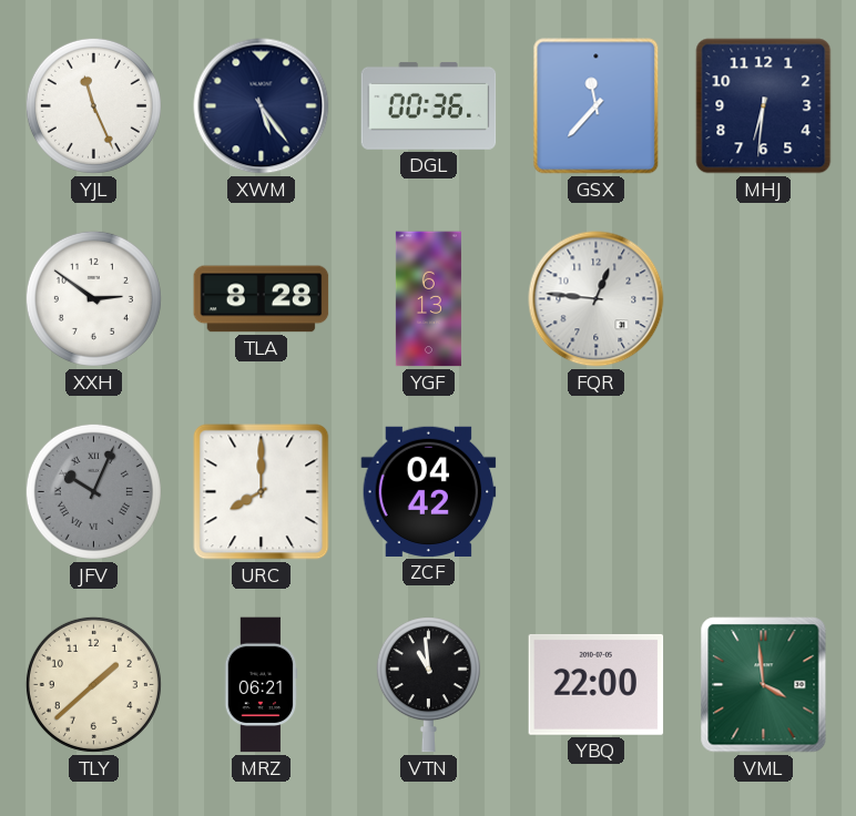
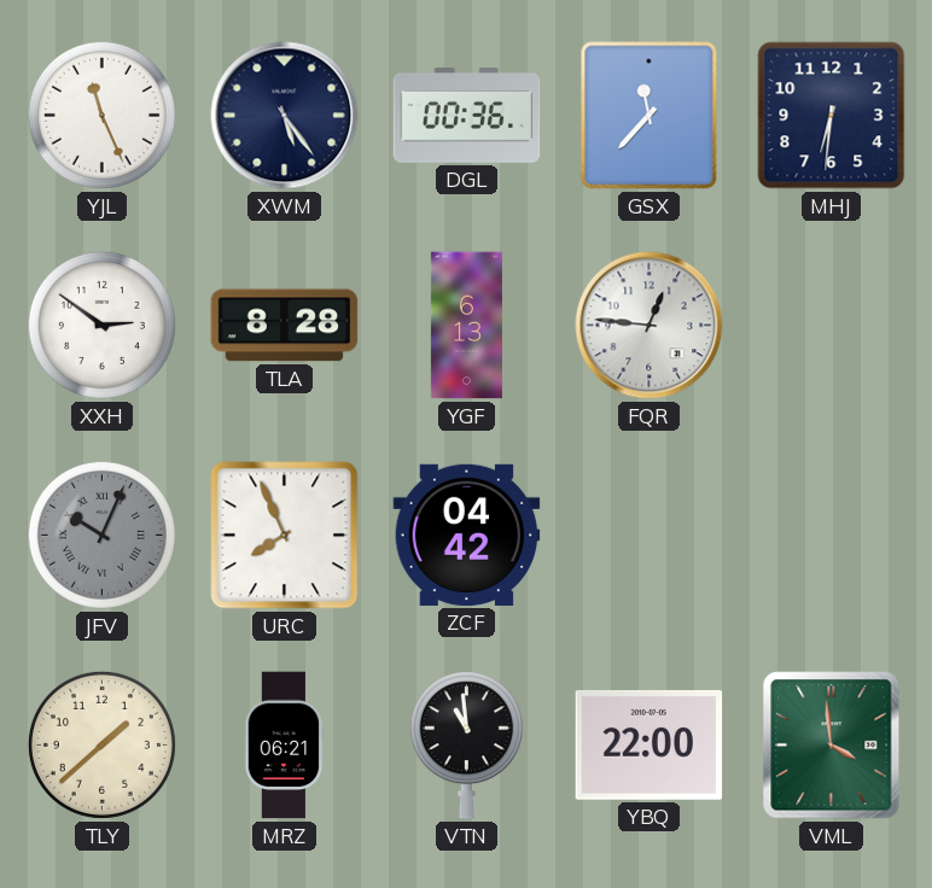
URC: 8:00 -> 7:56 (285, 536)
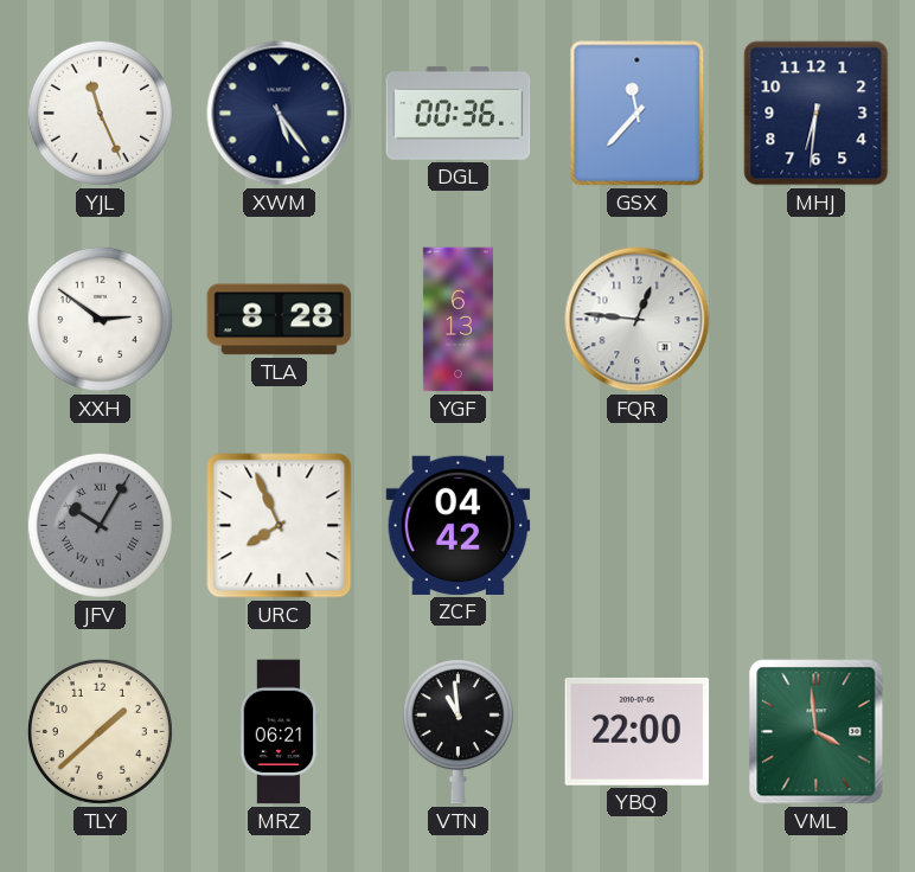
JFV: 10:04 -> 10:05 (100, 525)
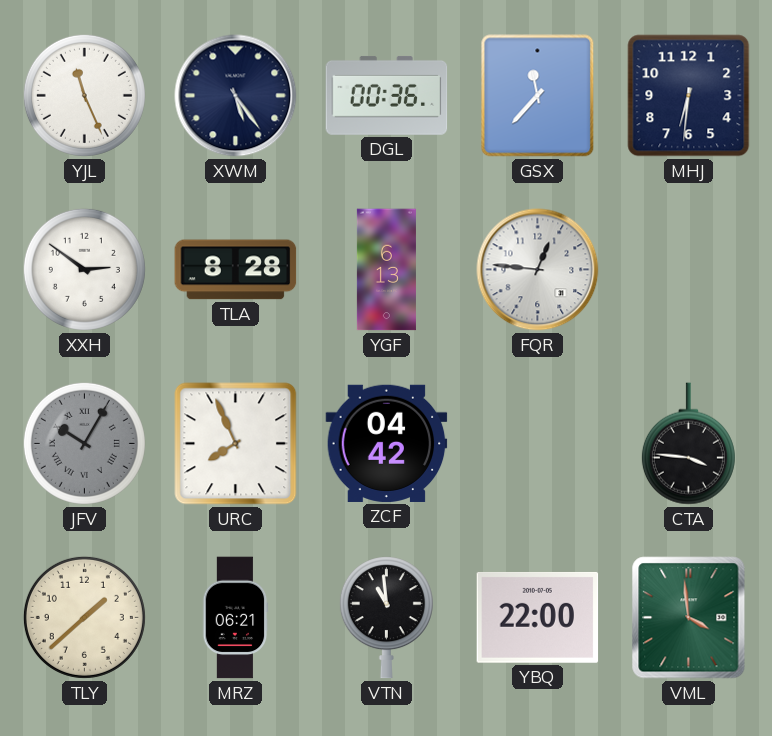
CTA: none -> 3:46 (688, 444)
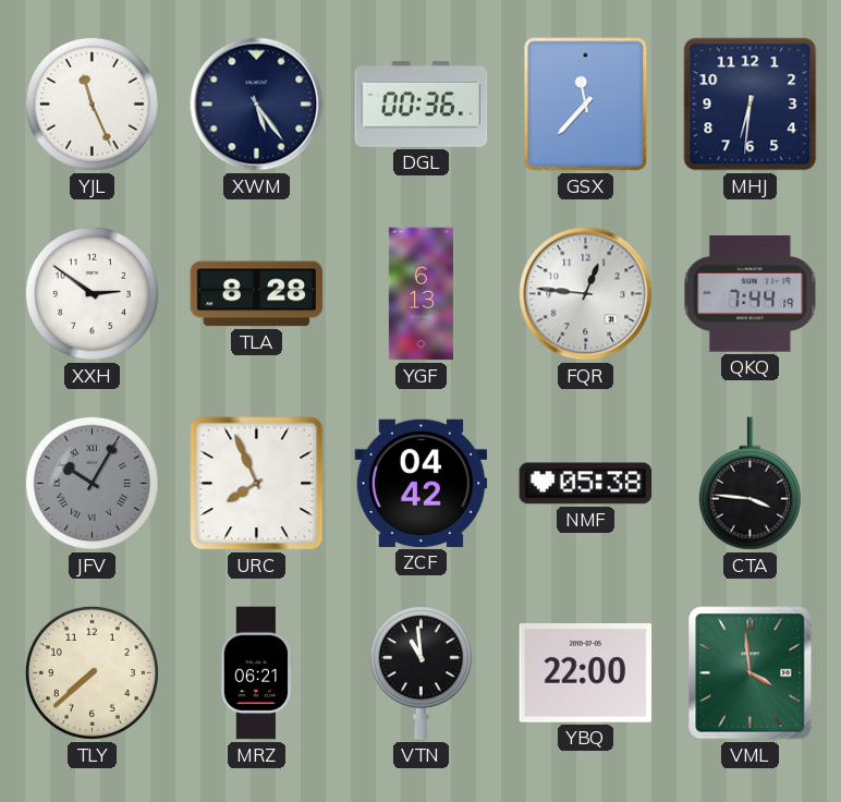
QKQ: none -> 7:44 (751, 294)
NMF: none -> 05:38 (586, 484)
TLY: 1:38 -> 7:38 (92, 672)
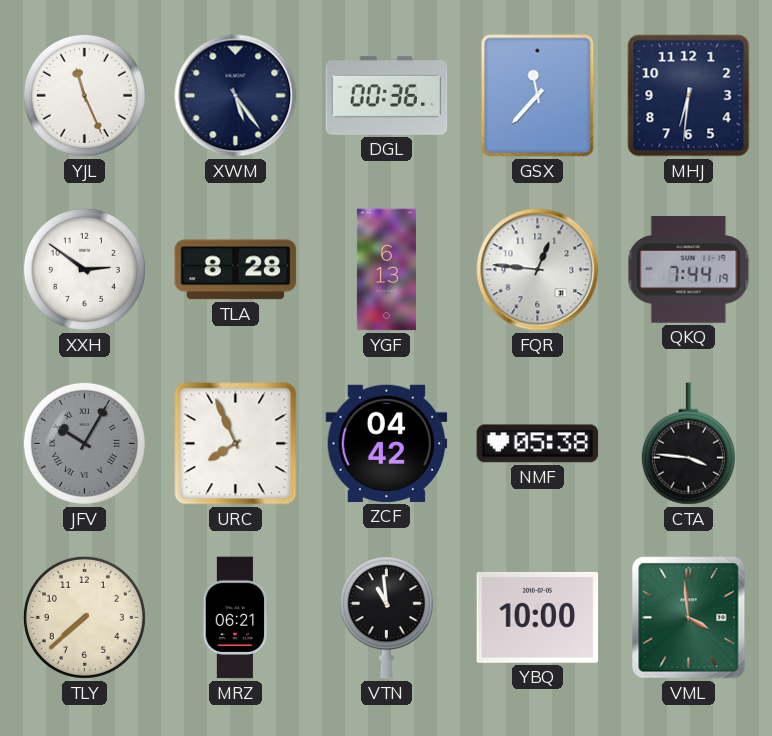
YBQ: 22:00 -> 10:00 (538, 617)
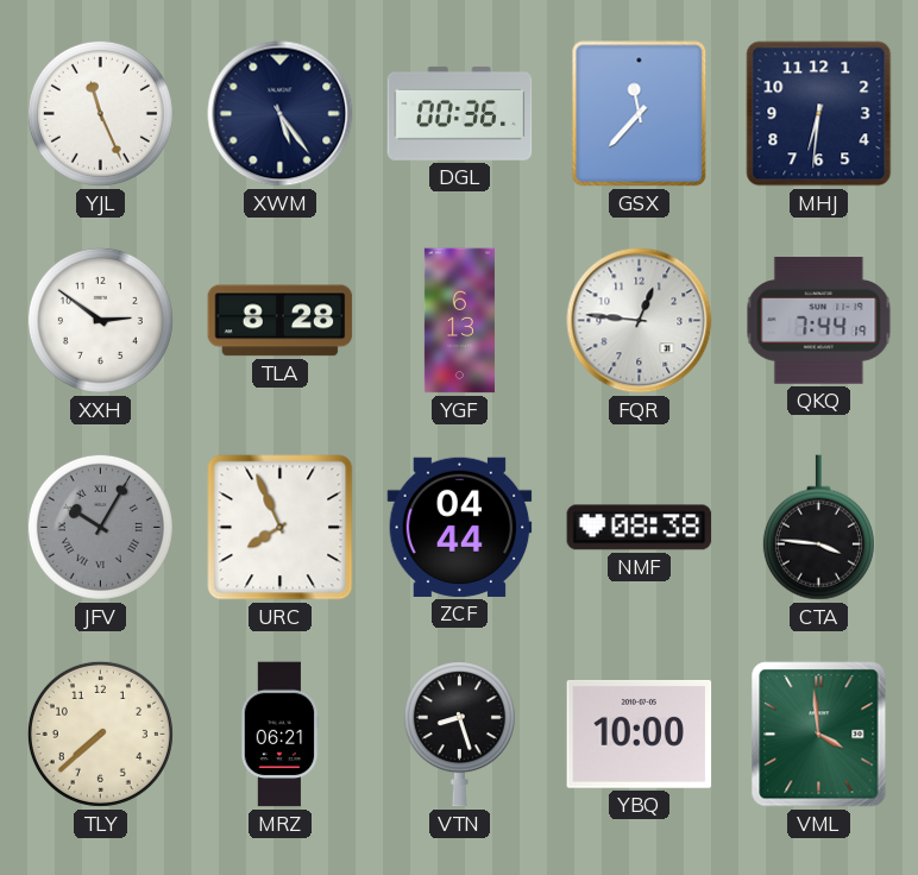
ZCF: 04:42 -> 04:44 (460, 527)
NMF: 05:38 -> 08:38 (640, 528)
VTN: 10:59 -> 8:27 (459, 735)
